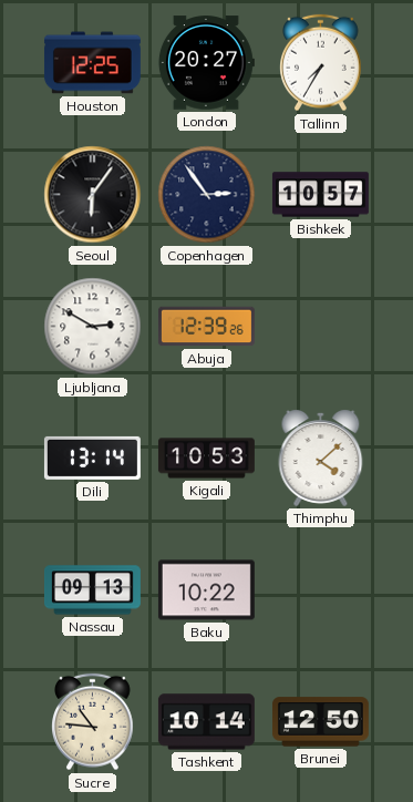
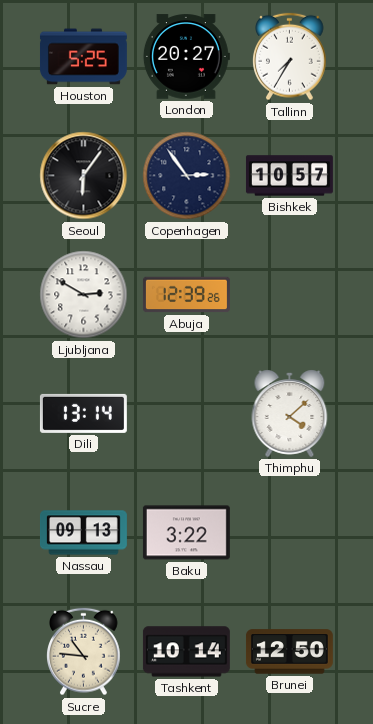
Houston: 12:25 -> 5:25 (83, 57)
Kigali: 10:53 -> none (206, 459)
Baku: 10:22 -> 3:22 (186, 533)
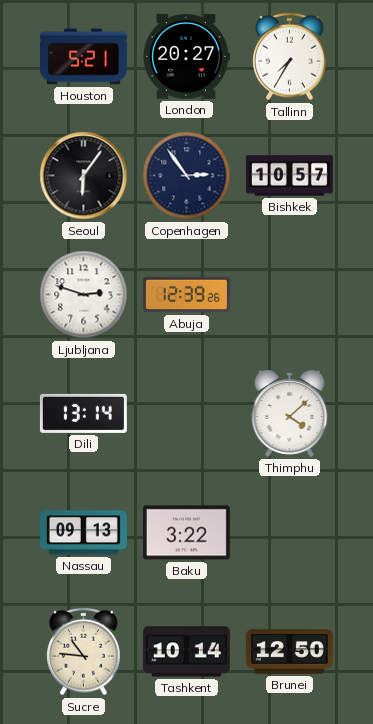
Houston: 5:25 -> 5:21 (83, 57)
Ljubljana: 2:50 -> 2:48 (84, 295)
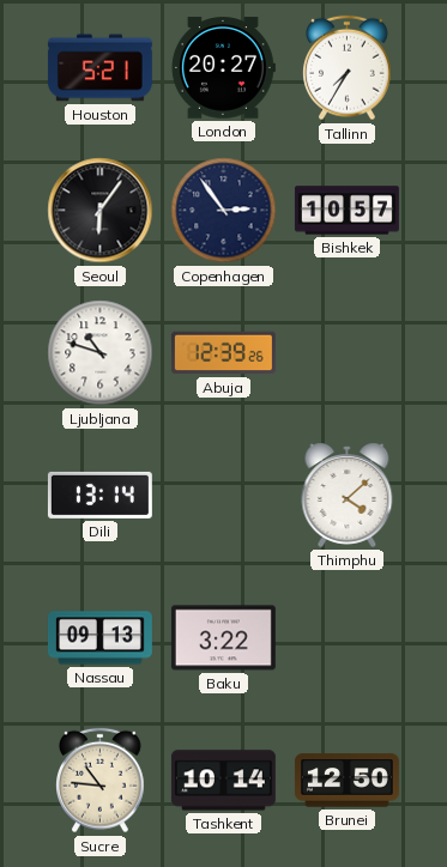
Ljubljana: 2:48 -> 10:48 (101, 353)
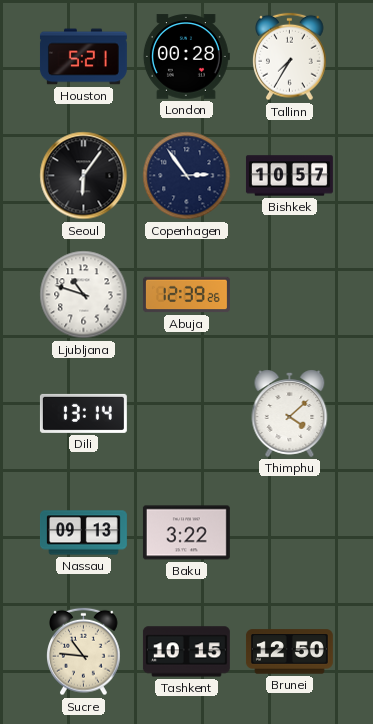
London: 20:27 -> 00:28 (186, 57)
Tashkent: 10:14 -> 10:15 (186, 652)
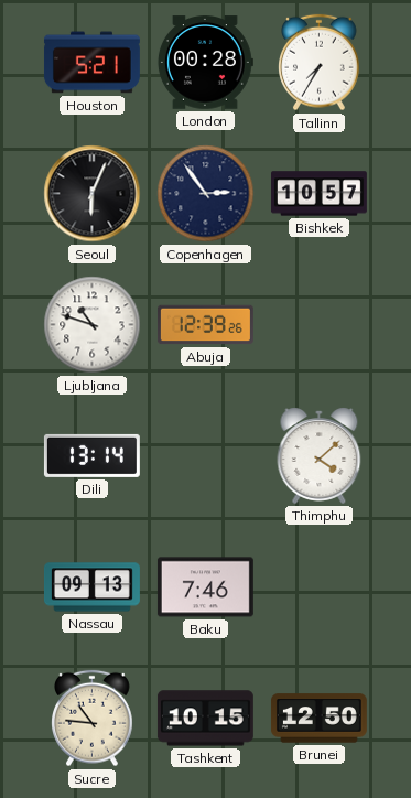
Seoul: 6:06 -> 6:04 (93, 194)
Baku: 3:22 -> 7:46 (205, 587)
